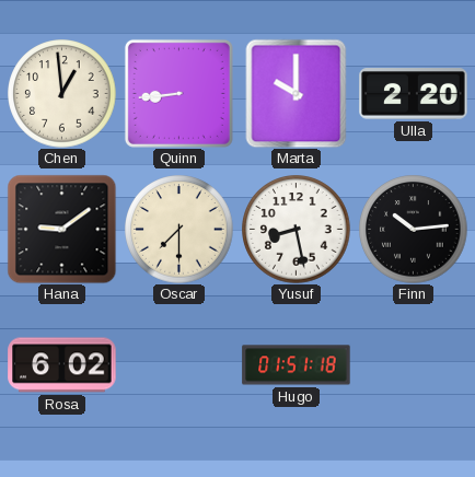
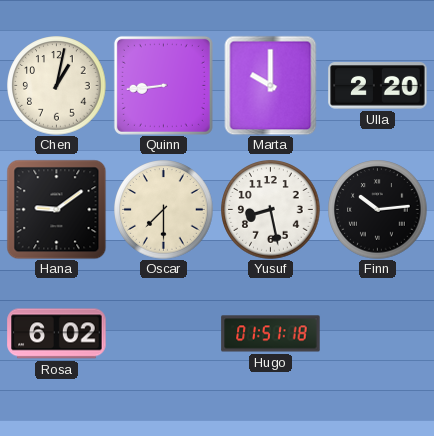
Chen: 12:59 -> 1:02 (57, 86)
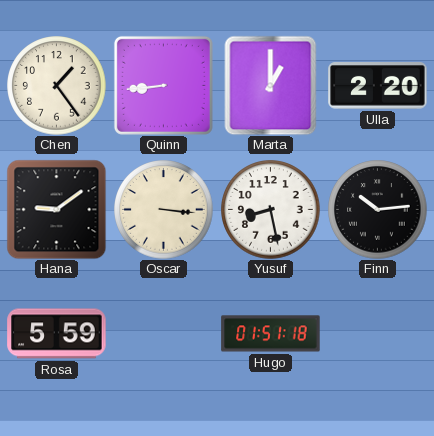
Chen: 1:02 -> 1:24 (57, 86)
Marta: 10:00 -> 1:00 (271, 85)
Oscar: 7:30 -> 3:16 (164, 210)
Rosa: 6:02 -> 5:59 (57, 334)
